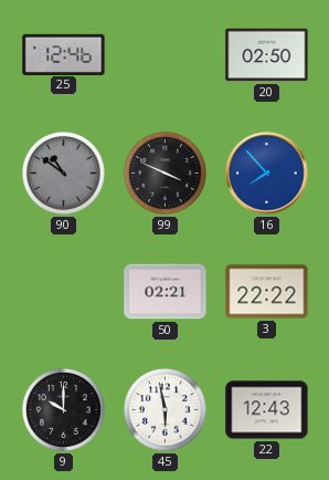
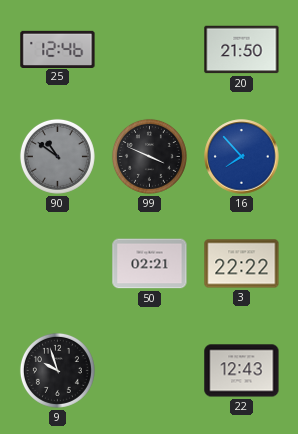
20: 02:50 -> 21:50 (242, 50)
9: 10:00 -> 9:57 (57, 370)
45: 5:58 -> none (164, 409)
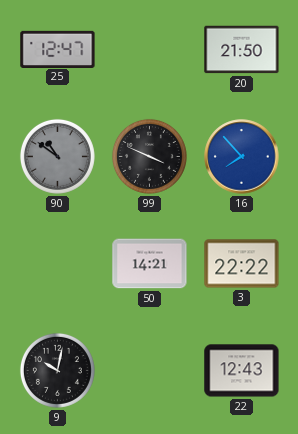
25: 12:46 -> 12:47 (58, 49)
50: 02:21 -> 14:21 (150, 264)
9: 9:57 -> 10:02 (57, 370)
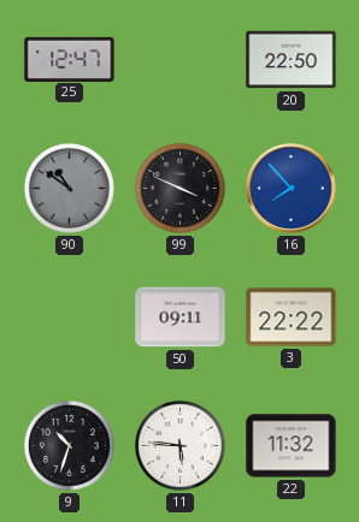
20: 21:50 -> 22:50 (292, 60)
50: 14:21 -> 09:11 (181, 318)
9: 10:02 -> 10:33 (69, 445)
11: none -> 5:46 (179, 445)
22: 12:43 -> 11:32 (292, 446)
